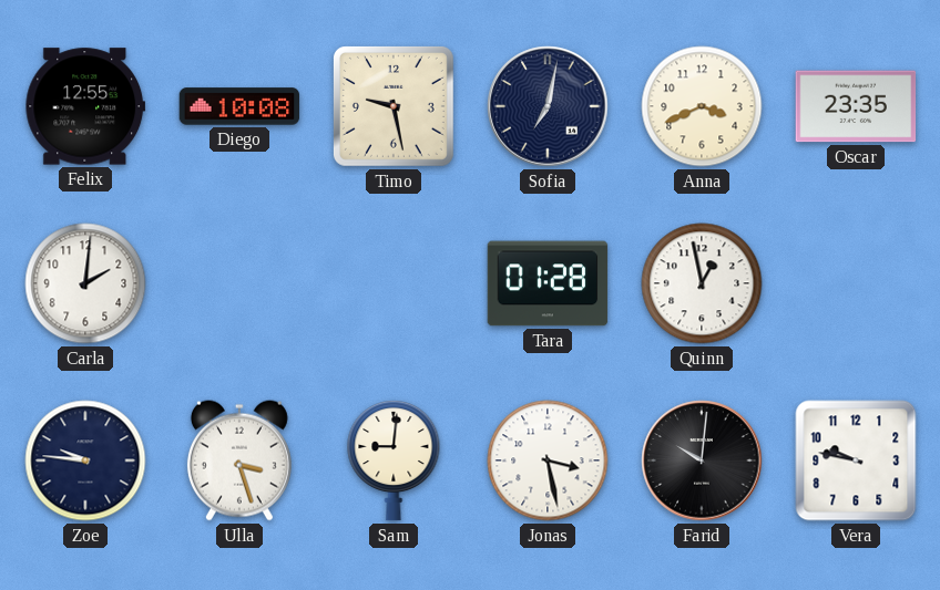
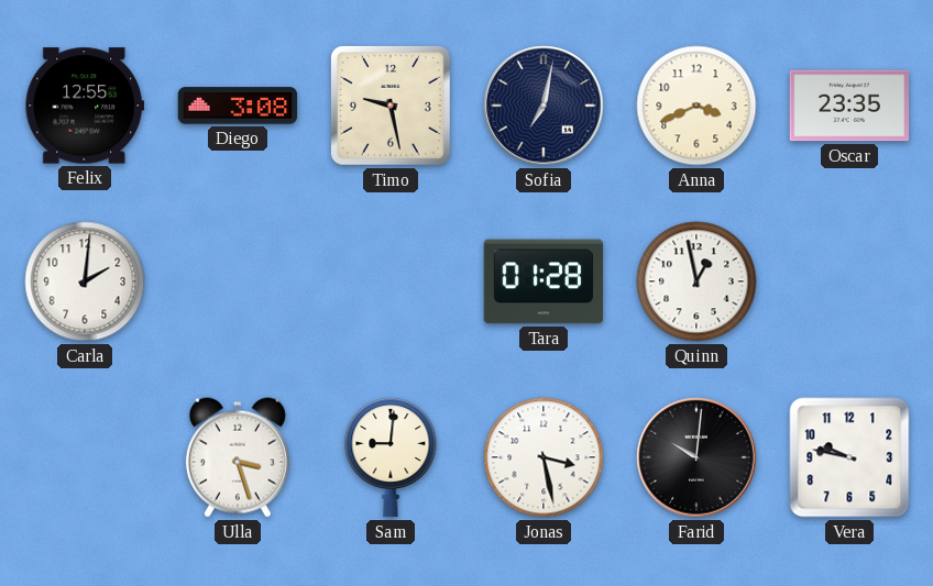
Diego: 10:08 -> 3:08 (238, 106)
Zoe: 9:46 -> none (85, 460)
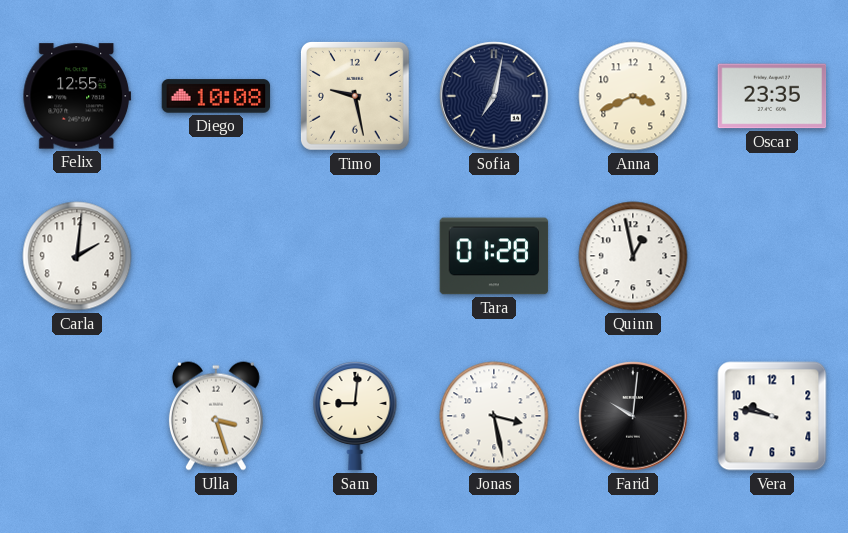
Diego: 3:08 -> 10:08 (216, 96)
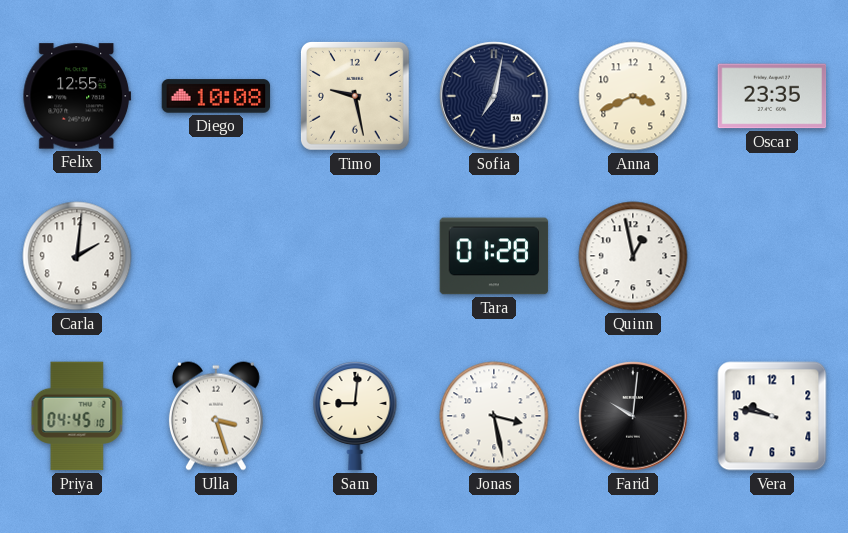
Priya: none -> 04:45 (77, 416)
